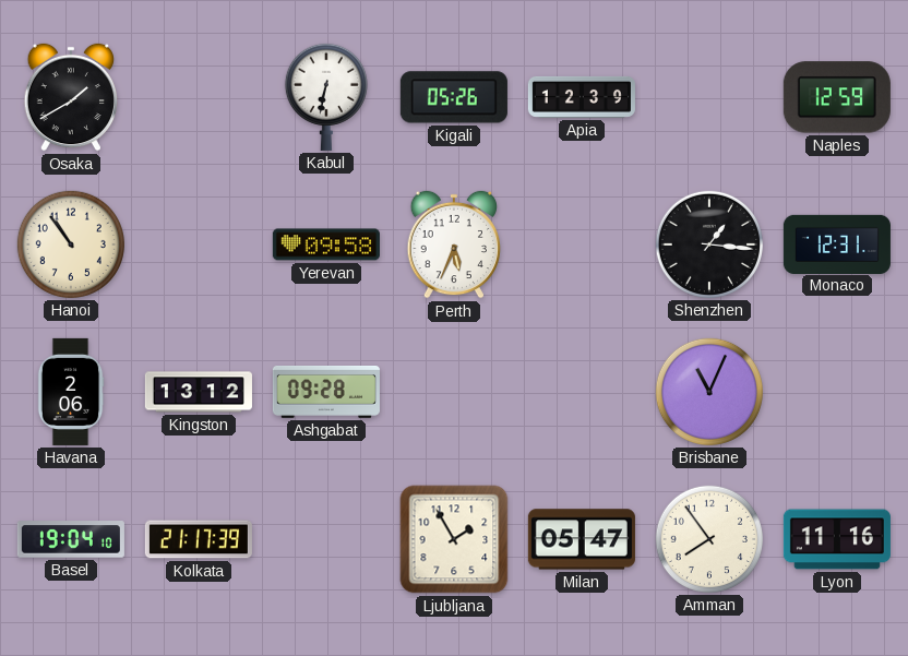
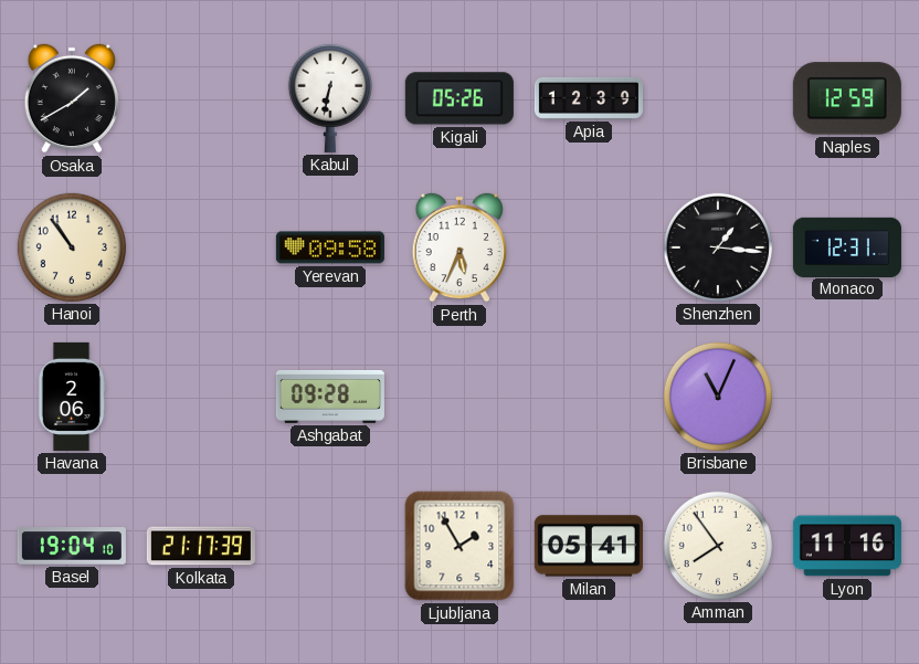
Kingston: 13:12 -> none (199, 392)
Milan: 05:47 -> 05:41 (589, 546)
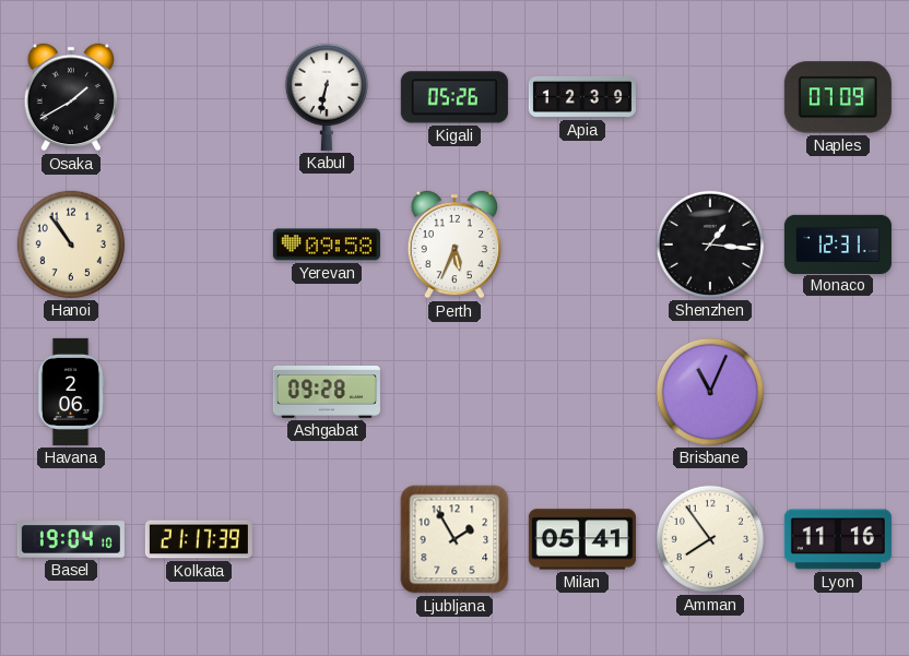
Naples: 12:59 -> 07:09 (838, 97)
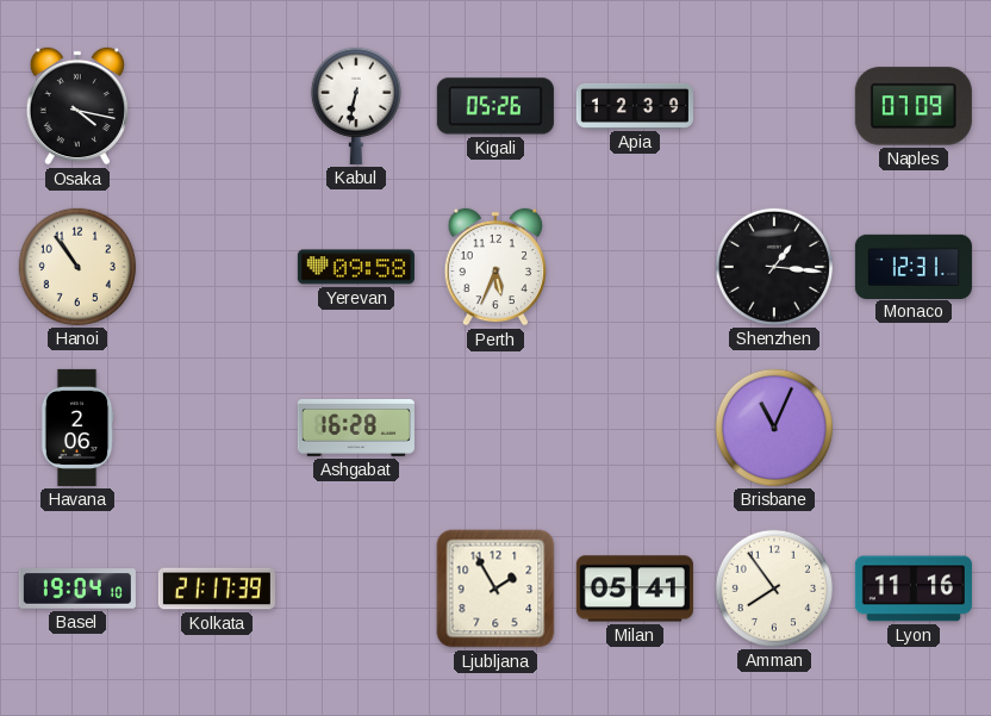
Osaka: 1:40 -> 4:17 (77, 106)
Ashgabat: 09:28 -> 16:28 (356, 429)
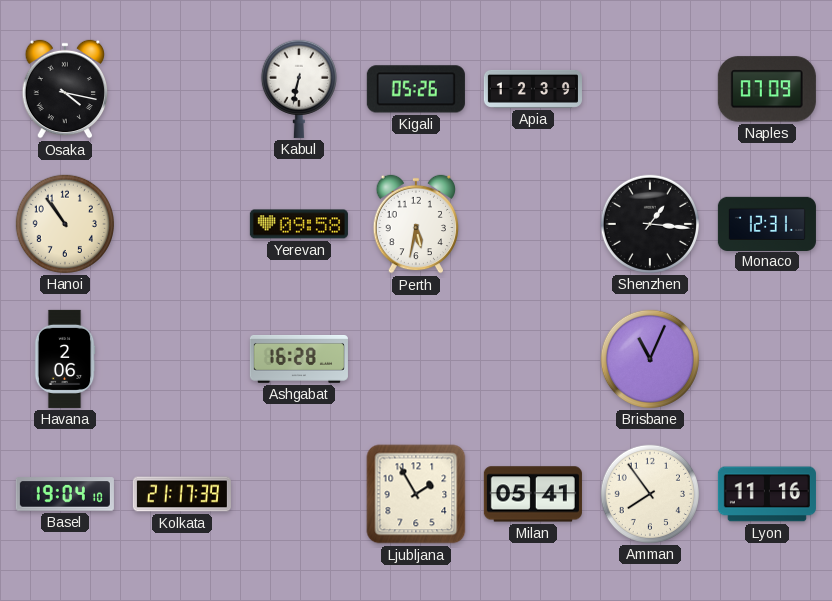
Perth: 5:34 -> 5:32 (416, 224)
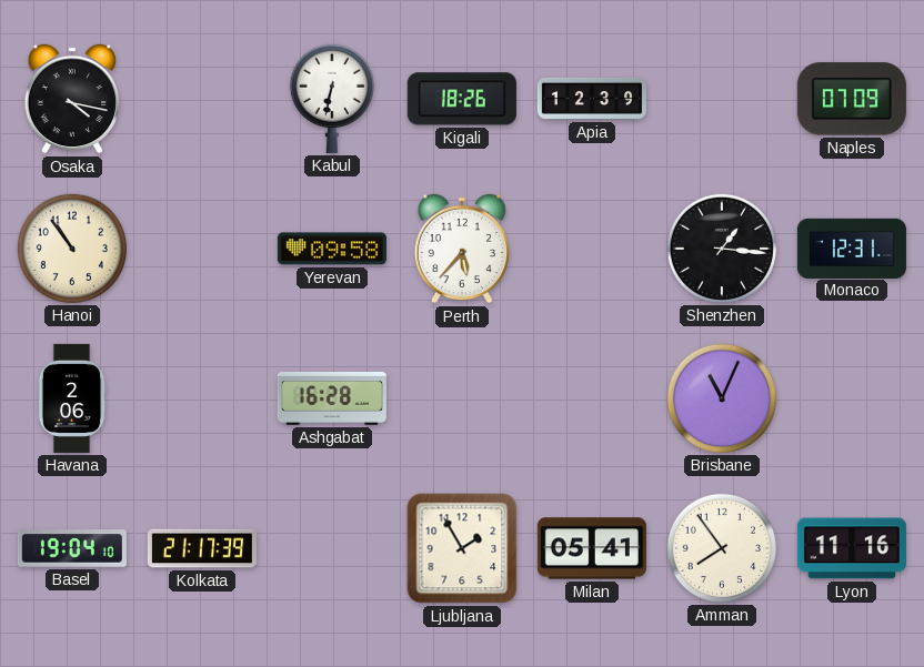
Kigali: 05:26 -> 18:26 (462, 99)
Perth: 5:32 -> 5:37 (462, 249)
